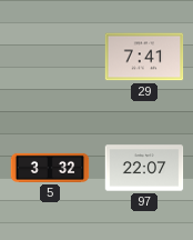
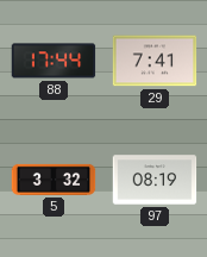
88: none -> 17:44 (54, 61)
97: 22:07 -> 08:19 (155, 180)
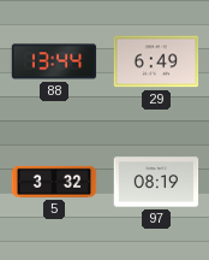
88: 17:44 -> 13:44 (54, 61)
29: 7:41 -> 6:49 (156, 61)
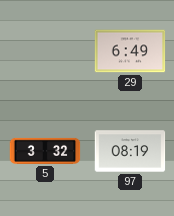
88: 13:44 -> none (54, 61)
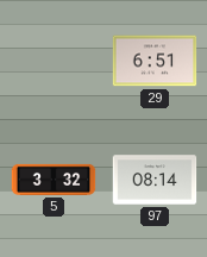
29: 6:49 -> 6:51 (155, 61)
97: 08:19 -> 08:14 (155, 180)
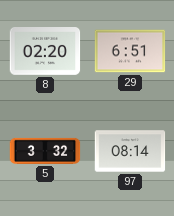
8: none -> 02:20 (45, 52)
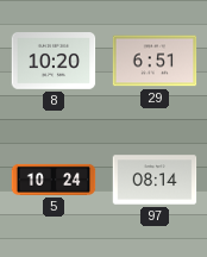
8: 02:20 -> 10:20 (54, 62)
5: 3:32 -> 10:24 (54, 180)
